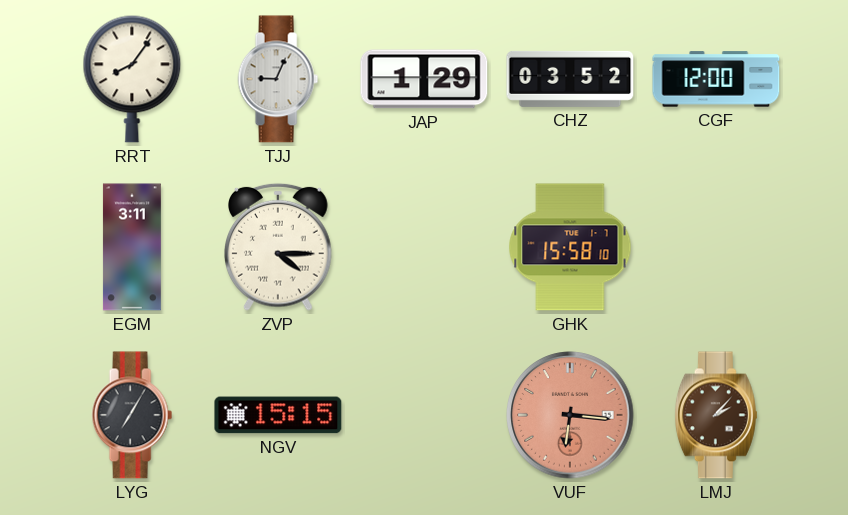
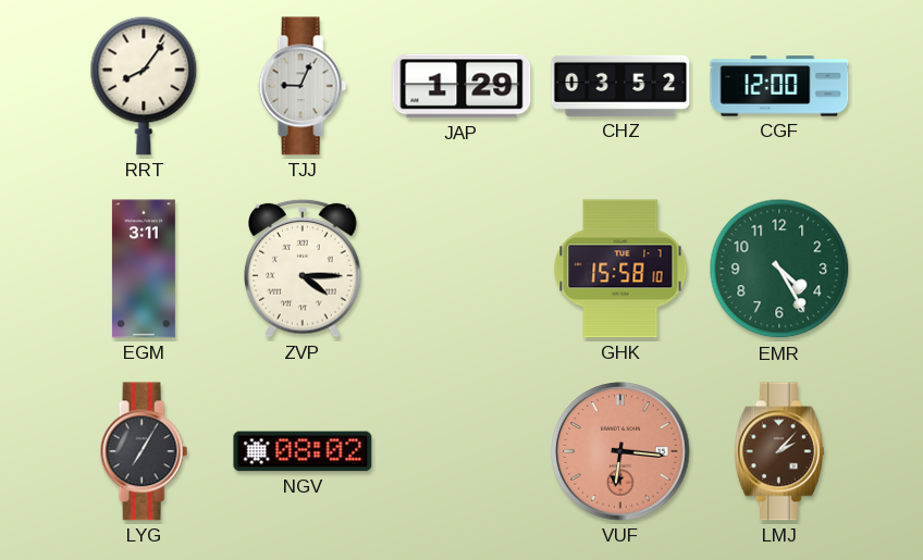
EMR: none -> 4:25 (779, 269)
NGV: 15:15 -> 08:02 (303, 451)
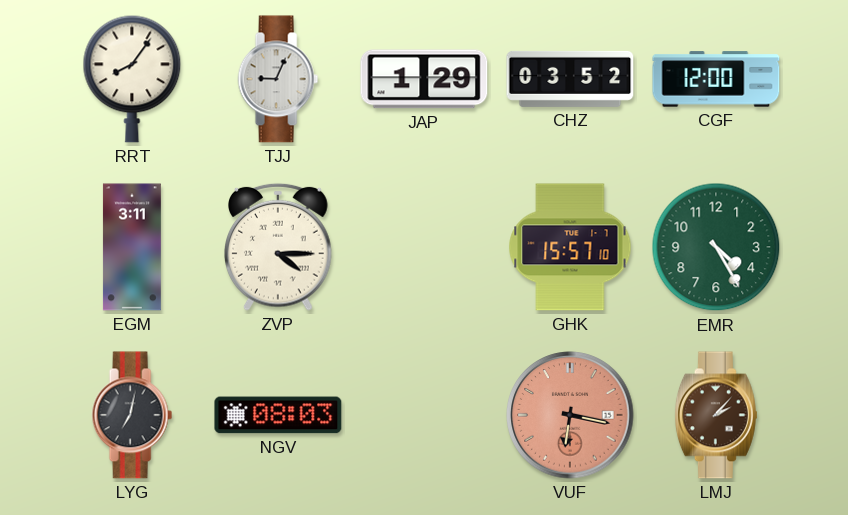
GHK: 15:58 -> 15:57 (570, 247)
LYG: 7:05 -> 7:02 (132, 415)
NGV: 08:02 -> 08:03 (278, 415)
VUF: 6:16 -> 6:17 (570, 415)
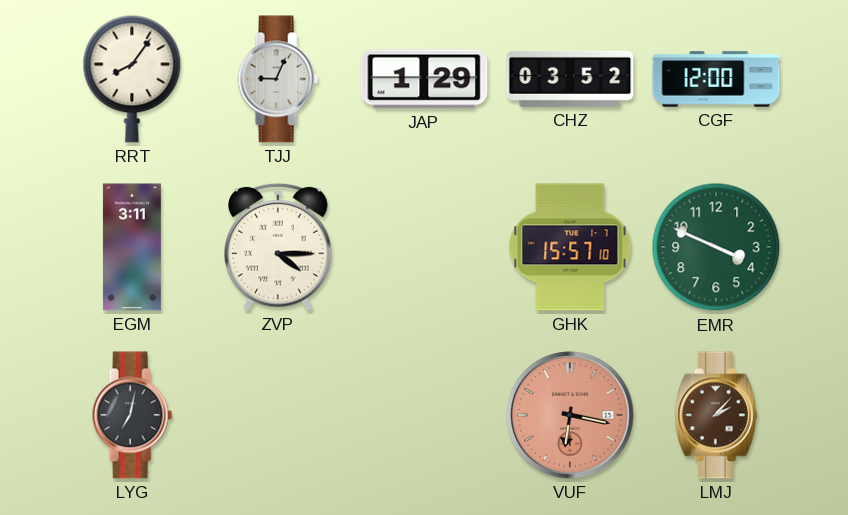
EMR: 4:25 -> 3:49 (716, 247)
NGV: 08:03 -> none (278, 415)
